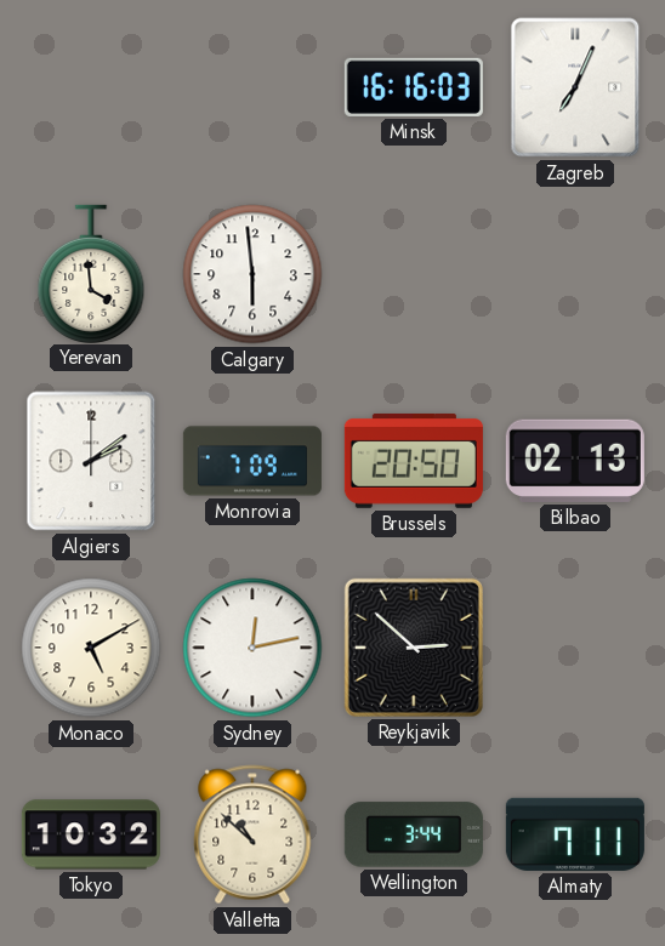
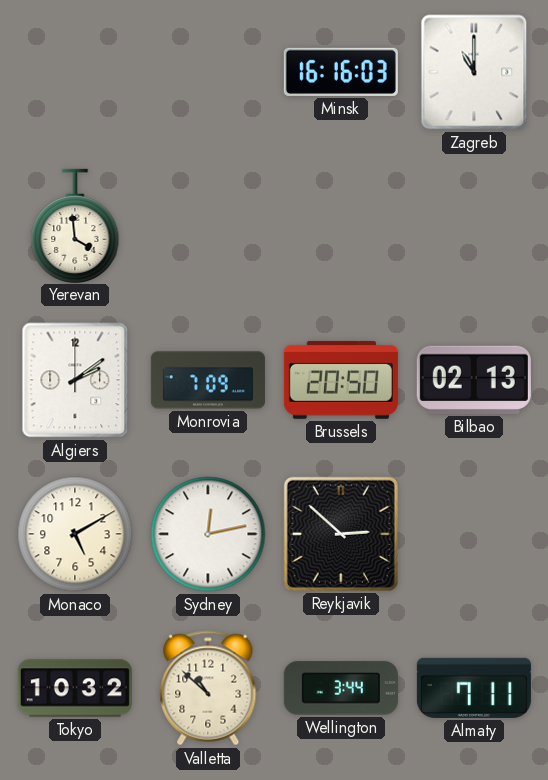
Zagreb: 7:04 -> 11:00 (474, 72)
Calgary: 5:59 -> none (252, 274)
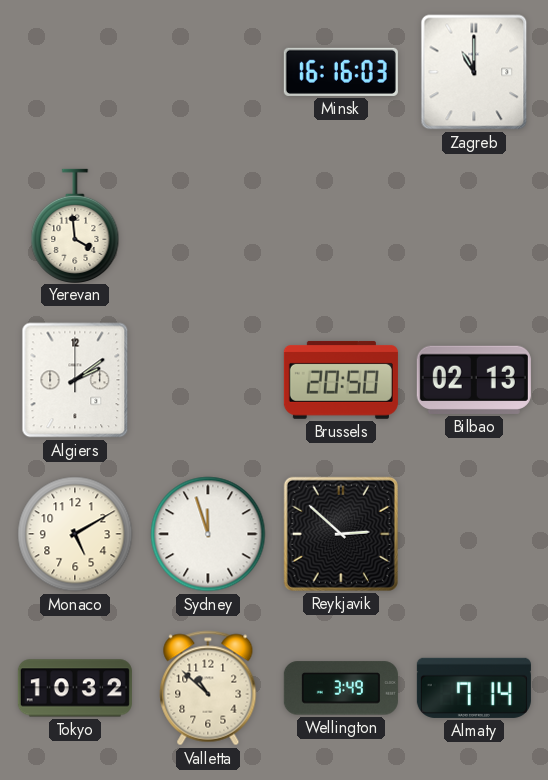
Monrovia: 7:09 -> none (208, 380)
Sydney: 12:13 -> 11:57 (208, 534)
Wellington: 3:44 -> 3:49 (341, 688)
Almaty: 7:11 -> 7:14 (474, 688)
